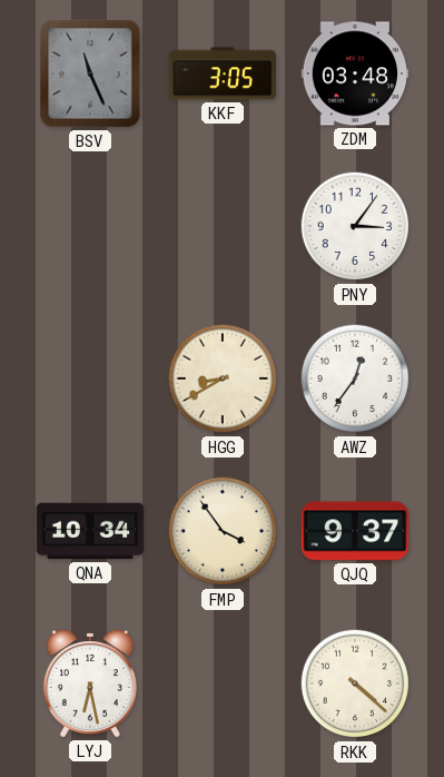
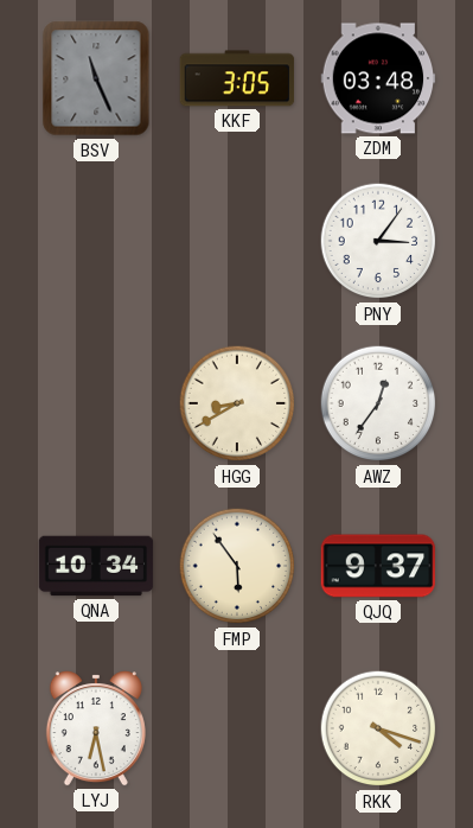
FMP: 3:54 -> 5:54 (237, 566)
RKK: 4:22 -> 4:18 (378, 728)
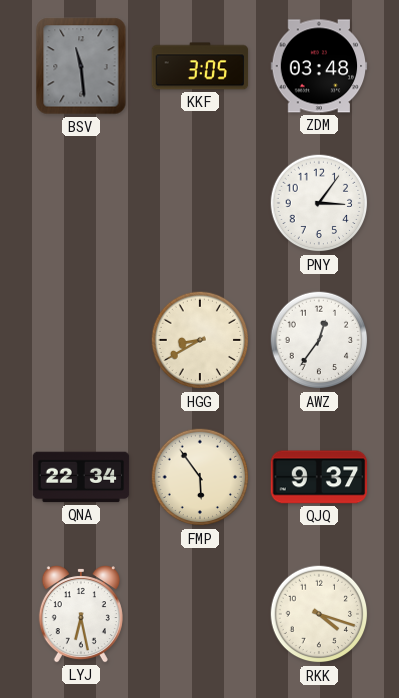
BSV: 11:26 -> 11:29 (81, 66)
QNA: 10:34 -> 22:34 (81, 477)
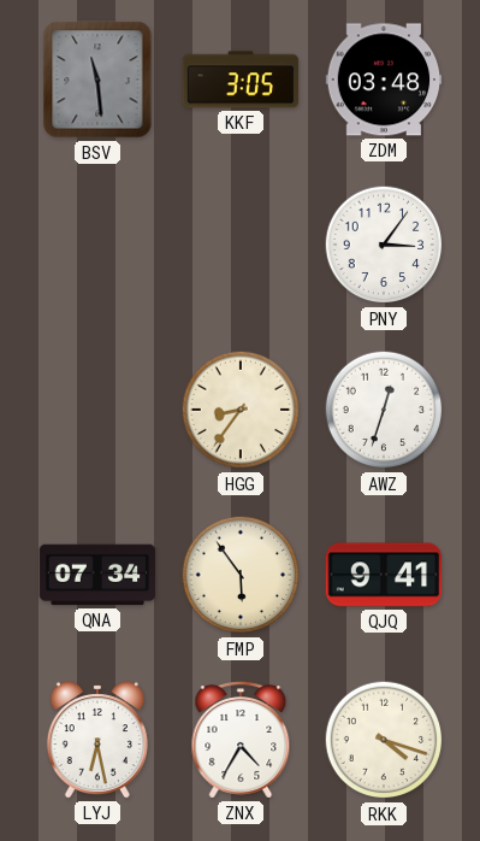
HGG: 8:40 -> 8:36 (241, 410)
AWZ: 12:36 -> 12:33 (384, 410)
QNA: 22:34 -> 07:34 (97, 575)
QJQ: 9:37 -> 9:41 (384, 575)
ZNX: none -> 4:35 (241, 740)
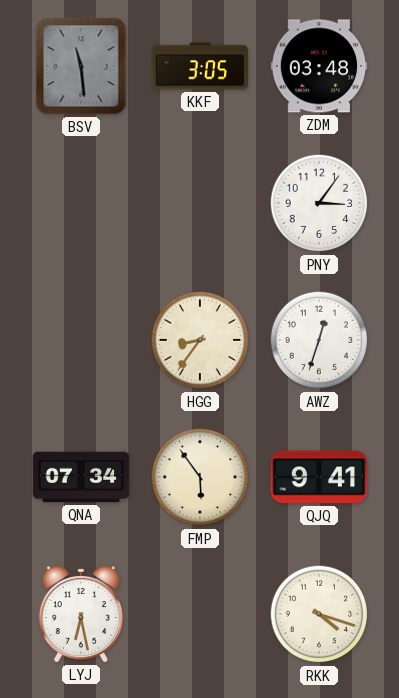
ZNX: 4:35 -> none (241, 740)
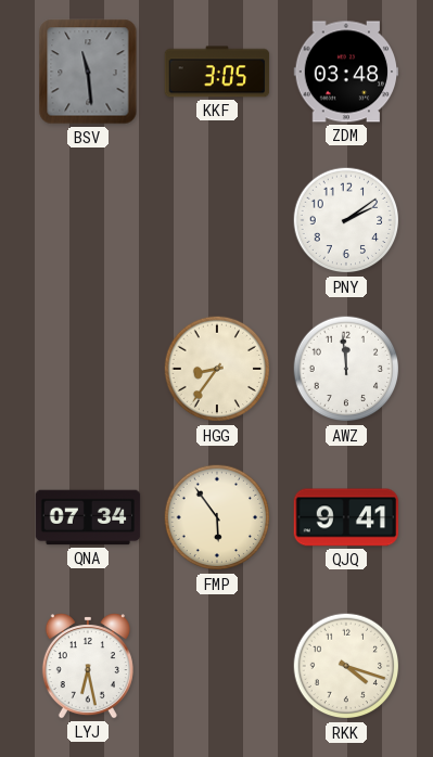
PNY: 3:06 -> 2:09 (346, 220)
AWZ: 12:33 -> 11:59 (346, 369)
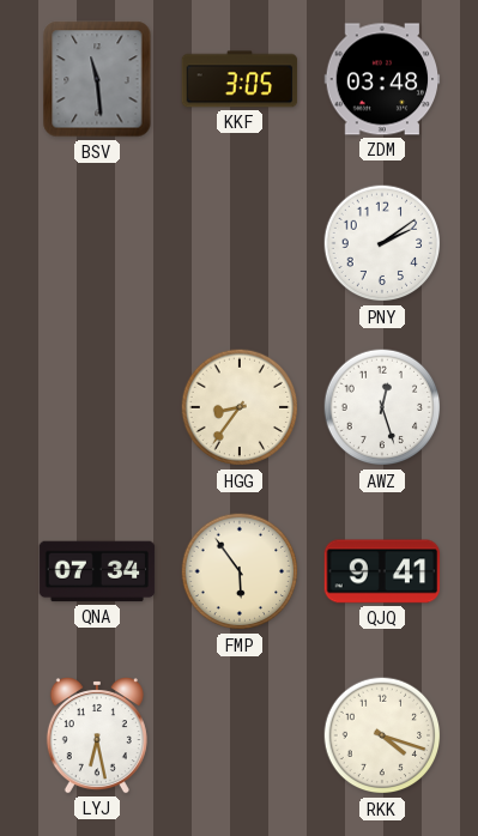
AWZ: 11:59 -> 12:27 (382, 407)
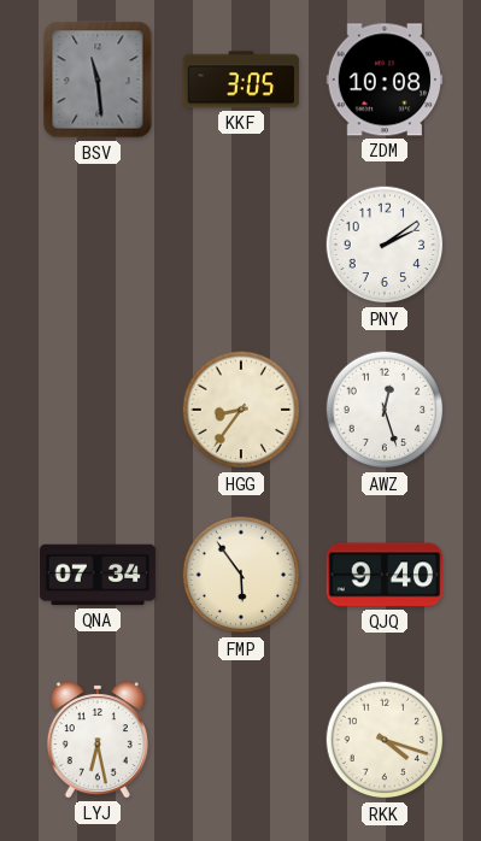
ZDM: 03:48 -> 10:08 (385, 80)
QJQ: 9:41 -> 9:40 (385, 575)
